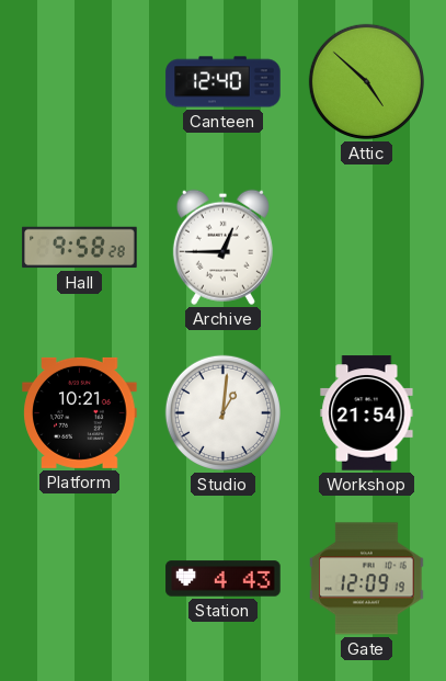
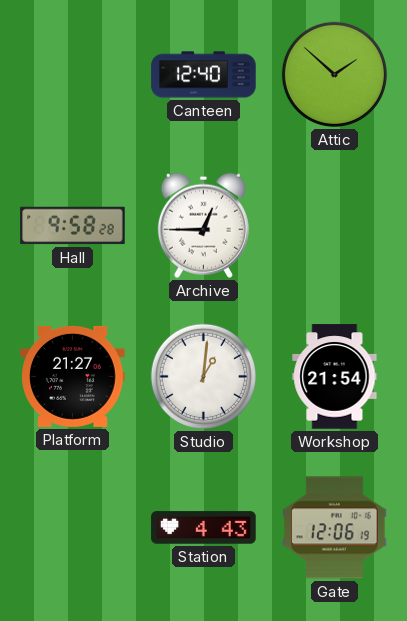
Attic: 4:52 -> 1:52 (334, 74)
Platform: 10:21 -> 21:27 (73, 376)
Gate: 12:09 -> 12:06 (335, 528)
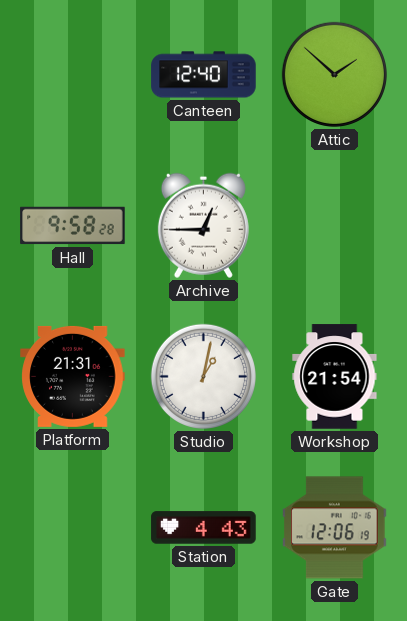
Platform: 21:27 -> 21:31 (73, 376)
Studio: 1:01 -> 1:02 (203, 376)
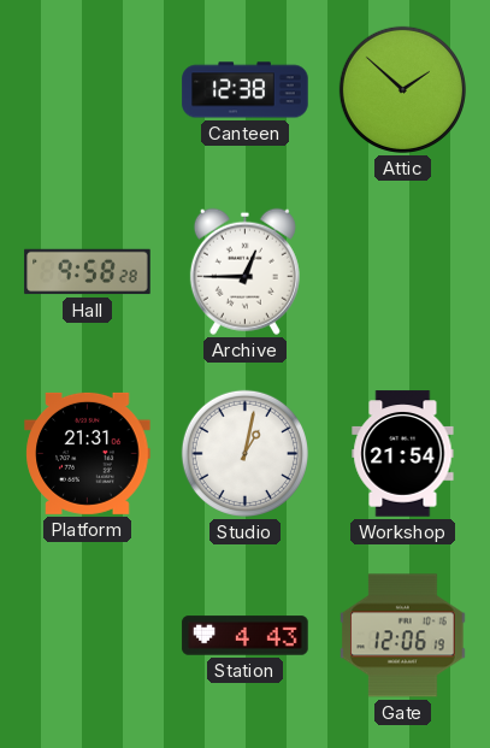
Canteen: 12:40 -> 12:38 (246, 90)
